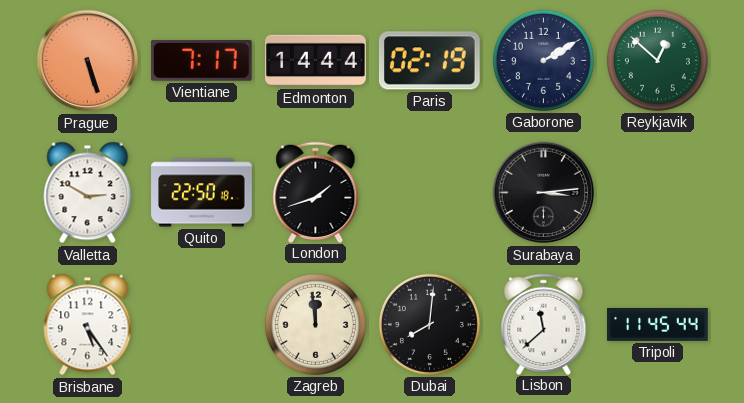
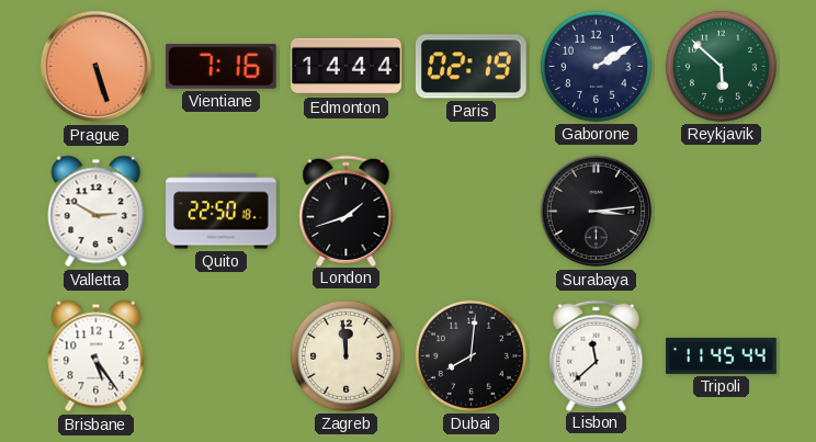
Vientiane: 7:17 -> 7:16 (220, 67)
Reykjavik: 12:52 -> 5:52 (721, 66)
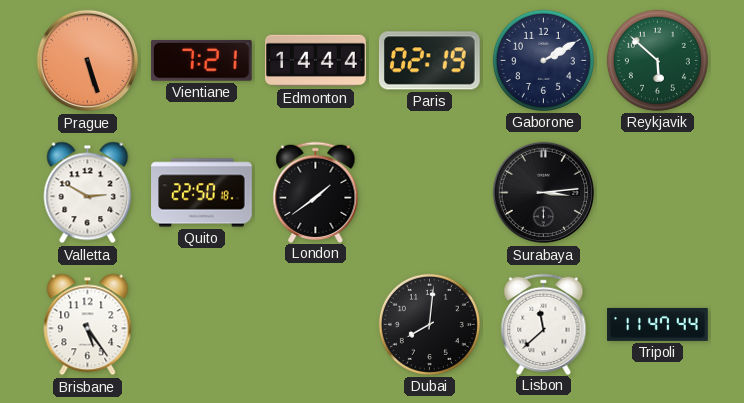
Vientiane: 7:16 -> 7:21 (201, 61)
London: 1:42 -> 1:39 (316, 192)
Zagreb: 11:59 -> none (345, 355)
Tripoli: 11:45 -> 11:47 (658, 324)
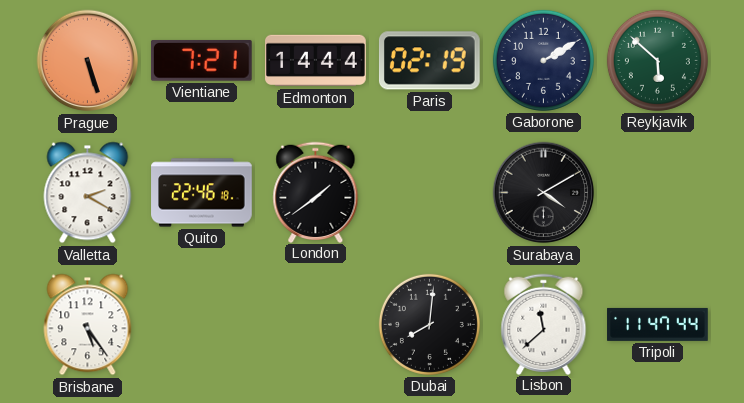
Valletta: 2:50 -> 2:20 (88, 193)
Quito: 22:50 -> 22:46 (202, 193)
Surabaya: 3:14 -> 4:10 (544, 193)
